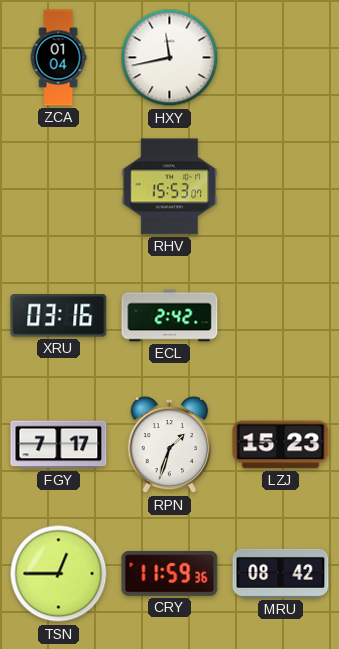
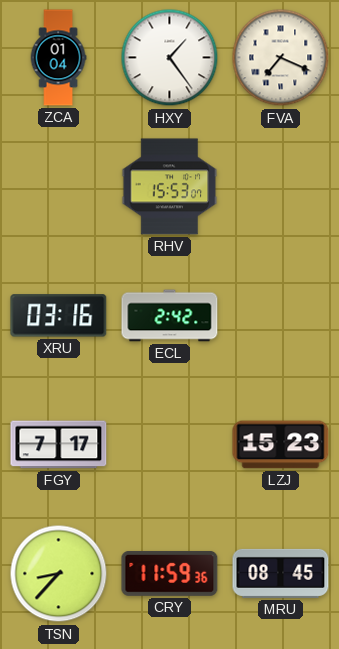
HXY: 11:43 -> 1:24 (170, 58)
FVA: none -> 7:19 (281, 58)
RPN: 1:33 -> none (170, 445)
TSN: 12:45 -> 8:37 (59, 574)
MRU: 08:42 -> 08:45 (281, 573)
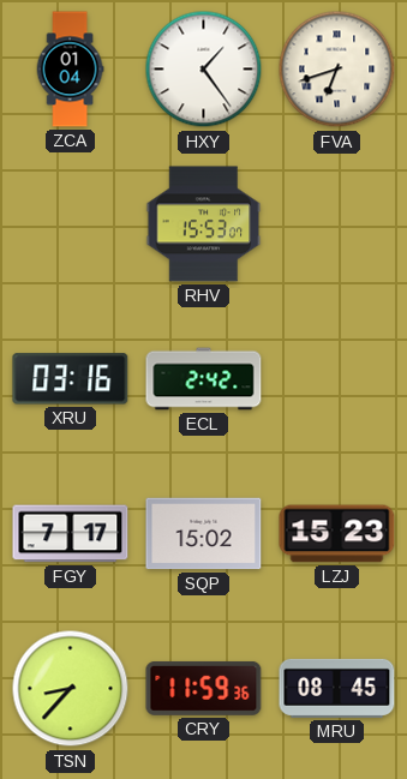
FVA: 7:19 -> 6:42 (337, 70)
SQP: none -> 15:02 (204, 534)
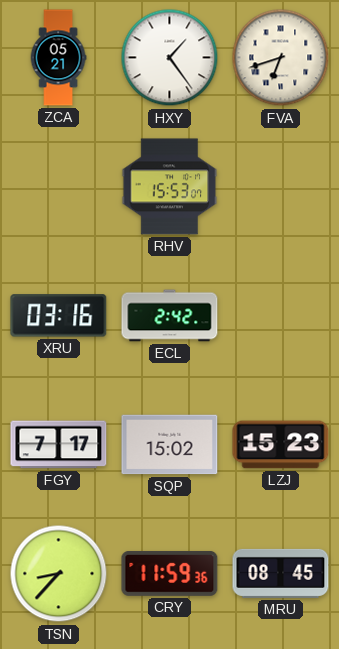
ZCA: 01:04 -> 05:21 (58, 58)
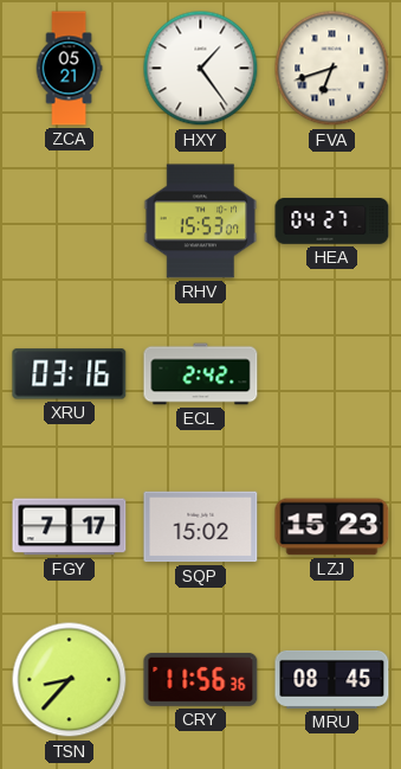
HEA: none -> 04:27 (332, 222)
CRY: 11:59 -> 11:56 (201, 679)
